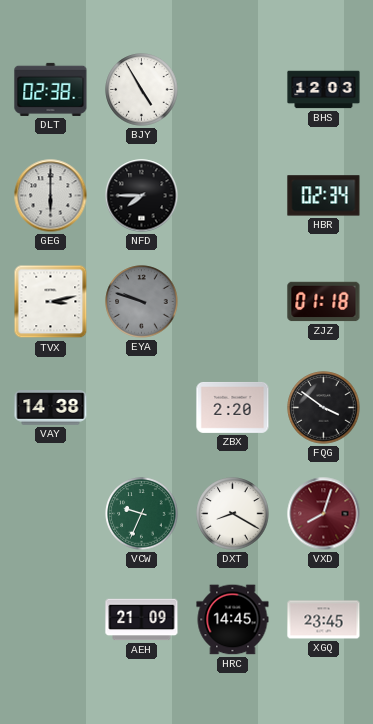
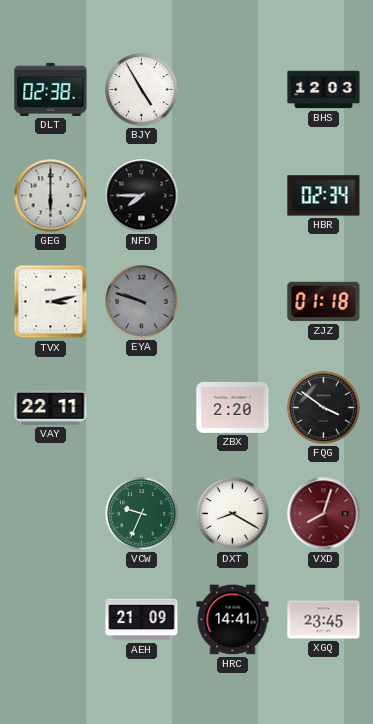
VAY: 14:38 -> 22:11 (51, 408)
HRC: 14:45 -> 14:41 (233, 620)
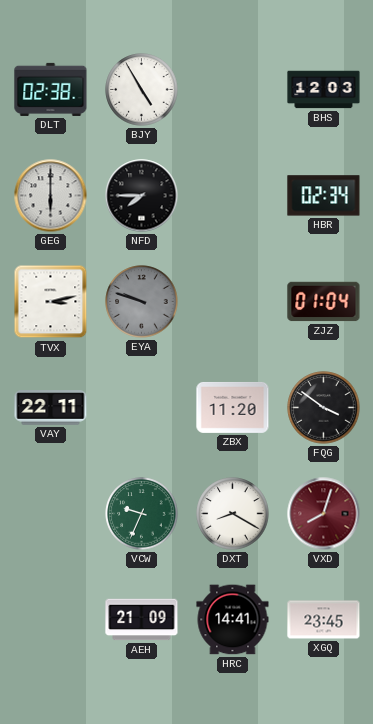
ZJZ: 01:18 -> 01:04 (324, 302)
ZBX: 2:20 -> 11:20 (233, 407)
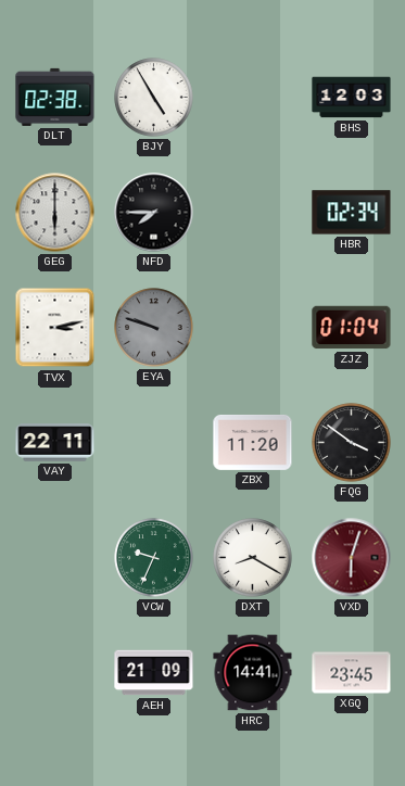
VXD: 8:03 -> 6:03 (352, 558)
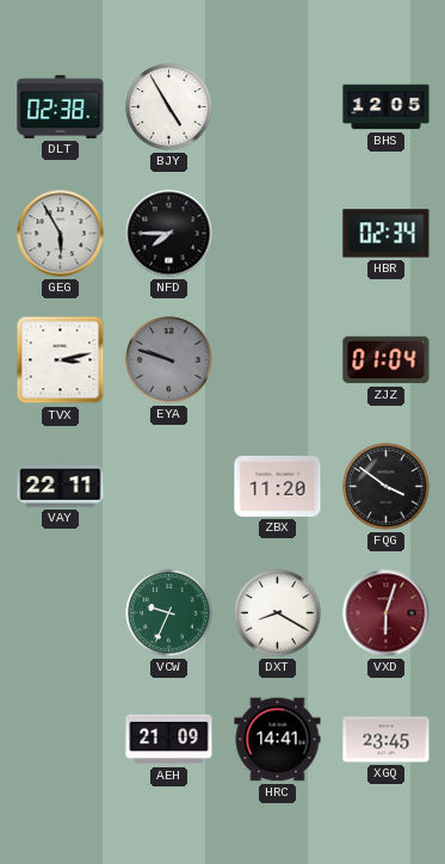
BHS: 12:03 -> 12:05 (387, 107)
GEG: 6:00 -> 5:55 (61, 234)
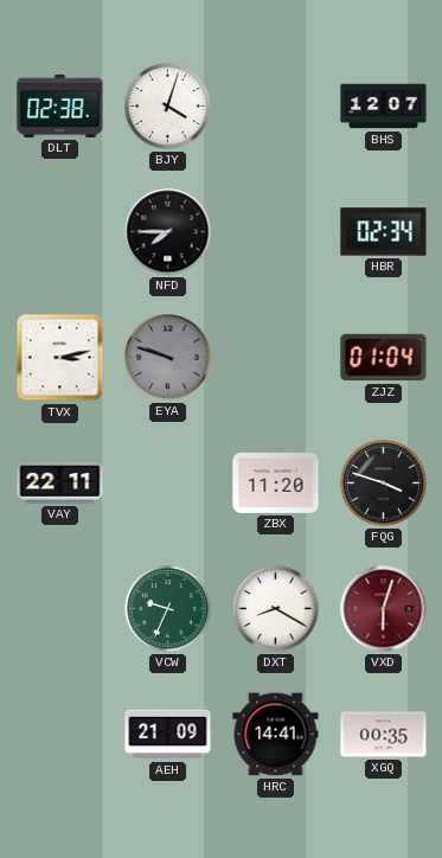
BJY: 4:55 -> 4:03 (168, 107)
BHS: 12:05 -> 12:07 (384, 107)
GEG: 5:55 -> none (61, 234)
FQG: 3:51 -> 3:48 (384, 484)
XGQ: 23:45 -> 00:35 (384, 735)
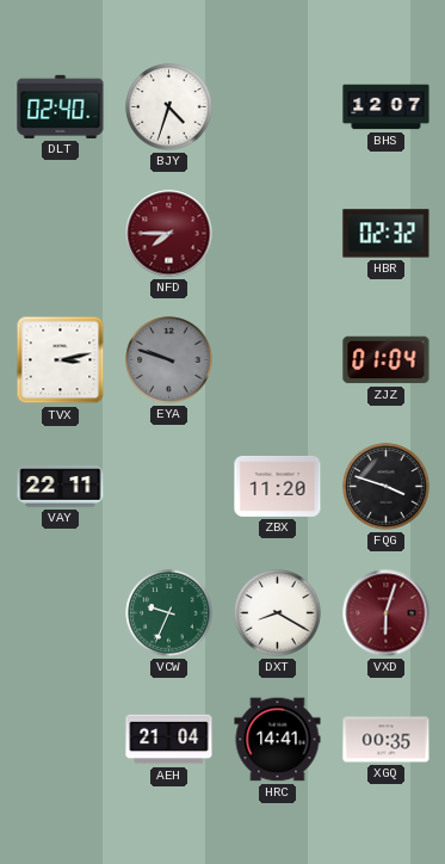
DLT: 02:38 -> 02:40 (61, 106)
BJY: 4:03 -> 4:33 (169, 107)
NFD dial: black -> burgundy (169, 234)
HBR: 02:34 -> 02:32 (387, 234)
AEH: 21:09 -> 21:04 (169, 740)
